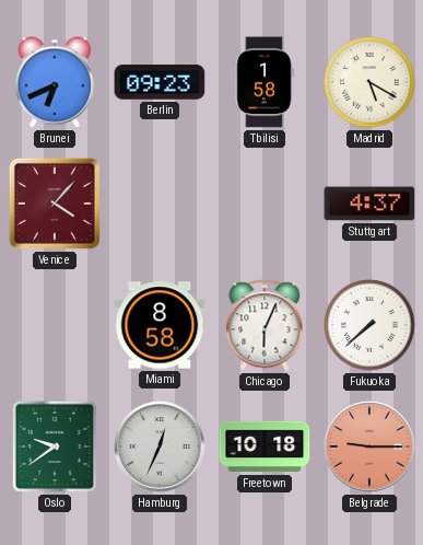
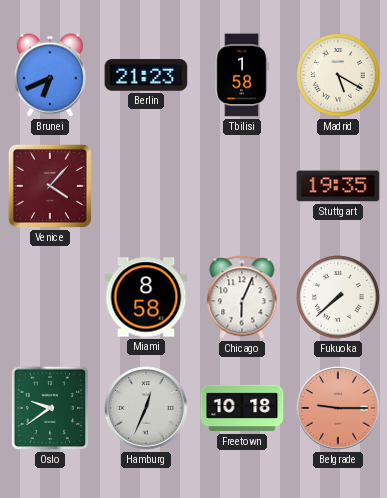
Berlin: 09:23 -> 21:23 (146, 75)
Stuttgart: 4:37 -> 19:35 (338, 186)
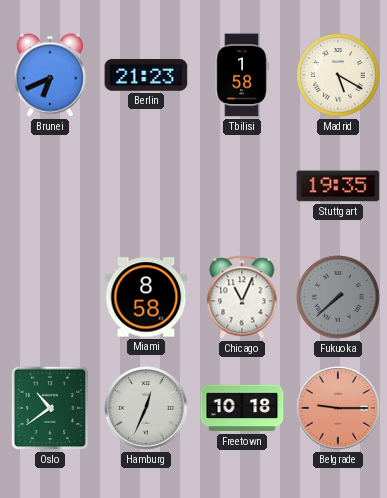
Venice: 4:07 -> none (50, 186)
Chicago: 6:04 -> 11:04 (242, 297)
Fukuoka dial: white -> grey (338, 297)
Oslo: 9:39 -> 10:39 (50, 408)
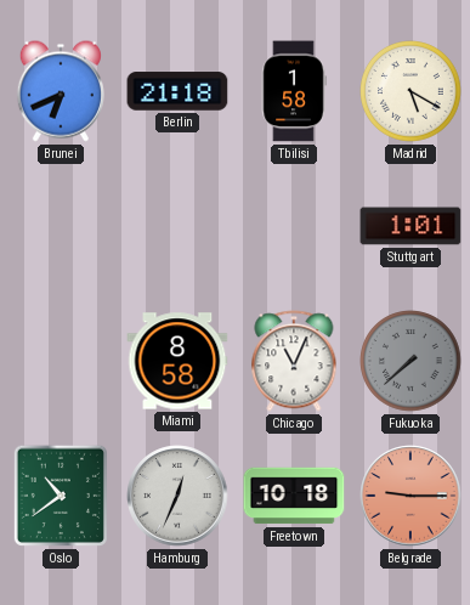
Berlin: 21:23 -> 21:18 (177, 91)
Stuttgart: 19:35 -> 1:01 (410, 226)
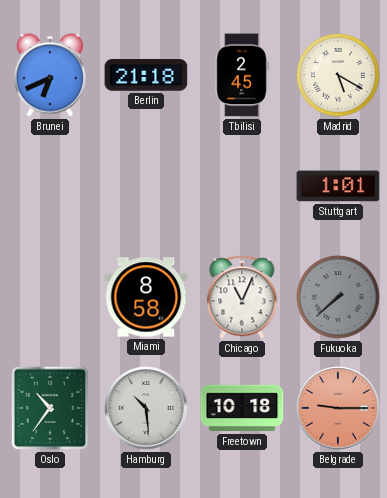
Tbilisi: 1:58 -> 2:45 (242, 75)
Oslo: 10:39 -> 10:36 (50, 408)
Hamburg: 12:34 -> 10:29 (146, 408)
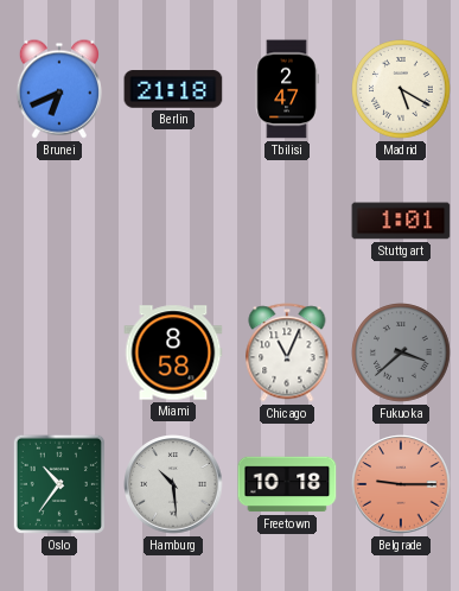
Tbilisi: 2:45 -> 2:47 (287, 89)
Fukuoka: 7:38 -> 3:38 (401, 352)
